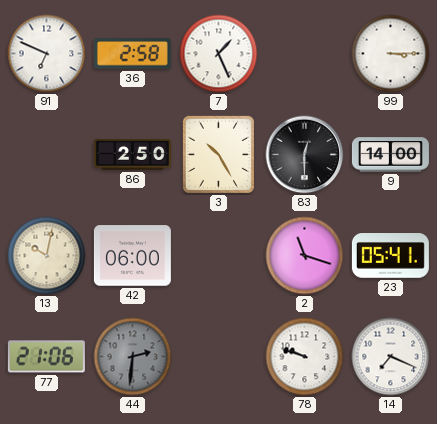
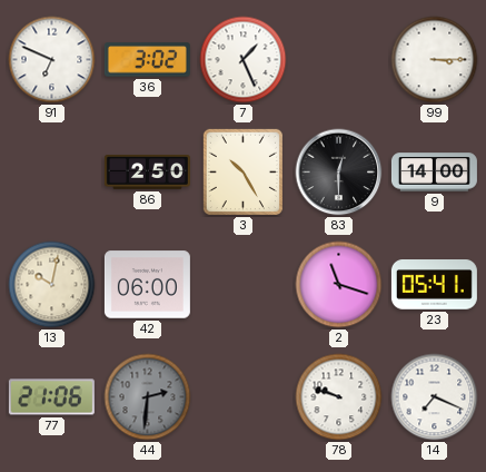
36: 2:58 -> 3:02 (147, 60)
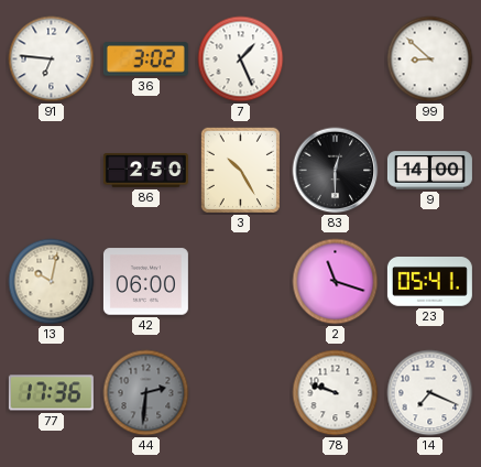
91: 6:49 -> 6:46 (52, 59)
99: 3:15 -> 8:52 (430, 59)
77: 21:06 -> 17:36 (51, 393)
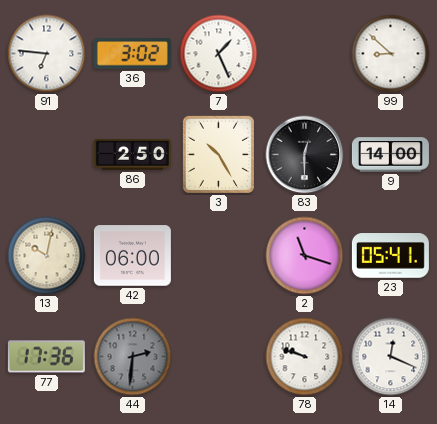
14: 7:19 -> 12:19 (391, 357)
